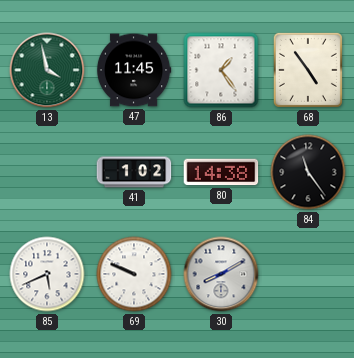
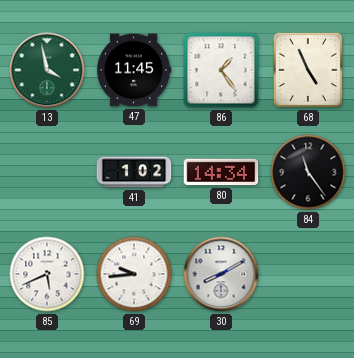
68: 4:54 -> 4:56 (308, 70)
80: 14:38 -> 14:34 (221, 172)
69: 9:49 -> 9:44 (134, 274)
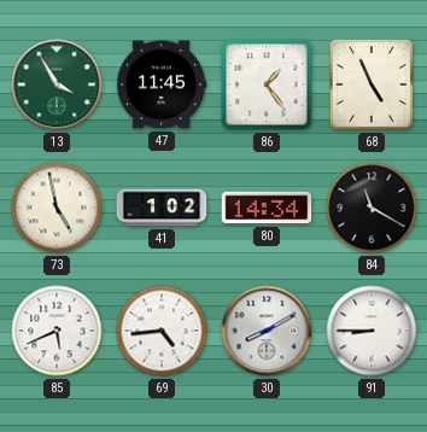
13: 3:58 -> 3:55 (57, 84)
73: none -> 4:58 (57, 208)
84: 11:24 -> 11:20 (372, 208)
69: 9:44 -> 4:44 (162, 331)
91: none -> 8:45 (372, 331)
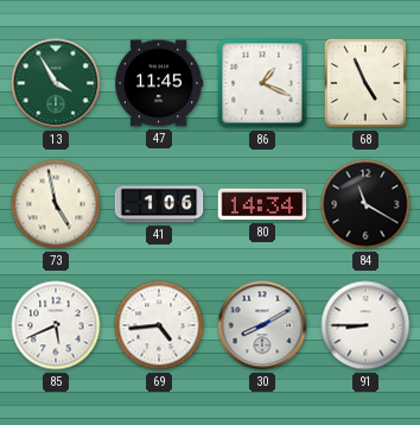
86: 1:24 -> 1:19 (262, 83)
41: 1:02 -> 1:06 (159, 204)
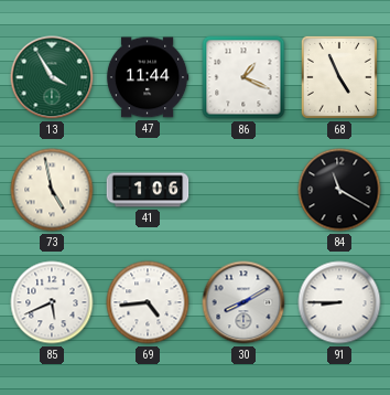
47: 11:45 -> 11:44 (148, 77)
80: 14:34 -> none (262, 204)
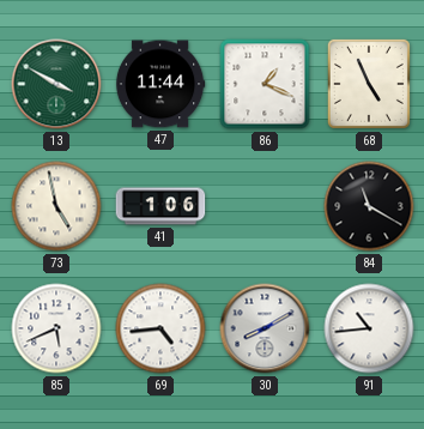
13: 3:55 -> 3:50 (56, 84)
91: 8:45 -> 10:44 (369, 328)
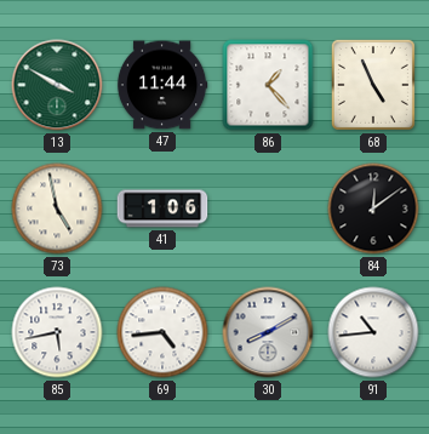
86: 1:19 -> 1:23 (268, 85)
84: 11:20 -> 12:09 (373, 209)
85: 5:41 -> 5:43 (57, 332)
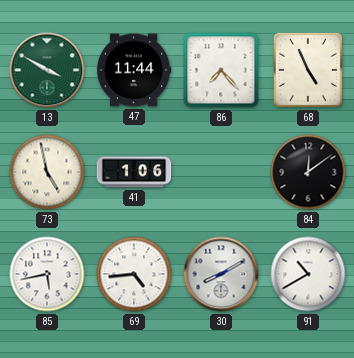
86: 1:23 -> 7:23 (221, 70)
91: 10:44 -> 10:40 (308, 274)
